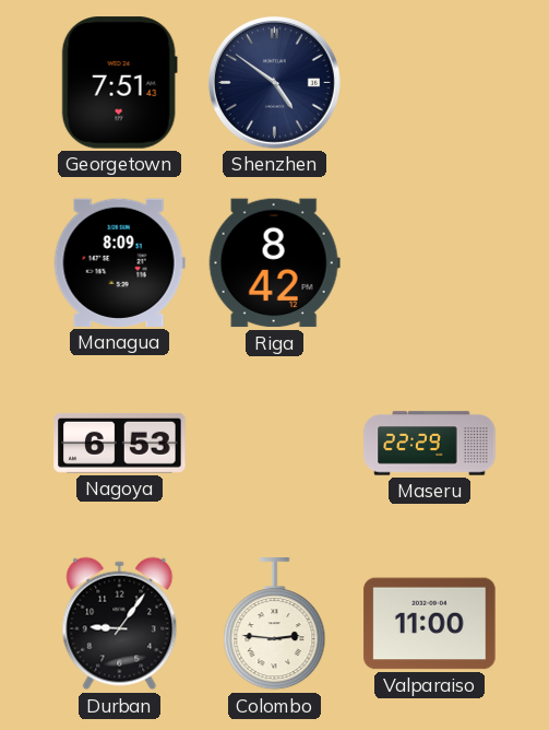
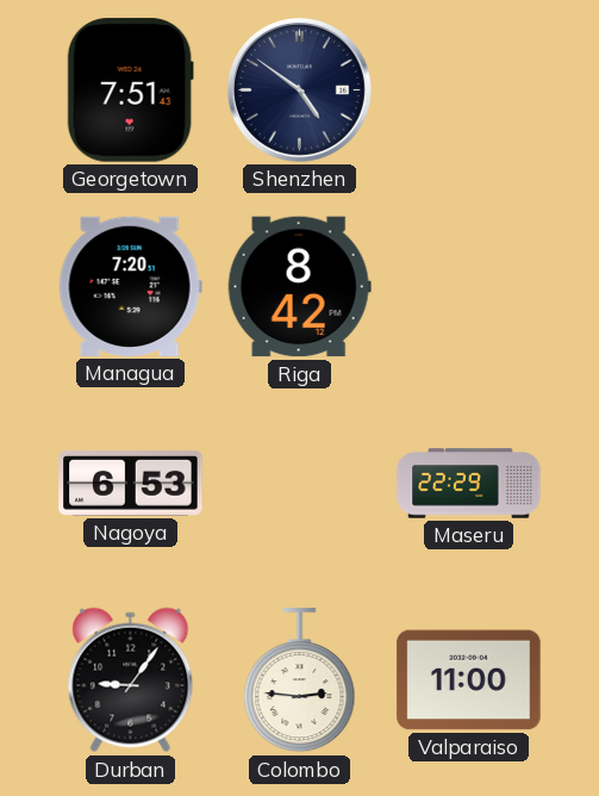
Managua: 8:09 -> 7:20 (130, 286)
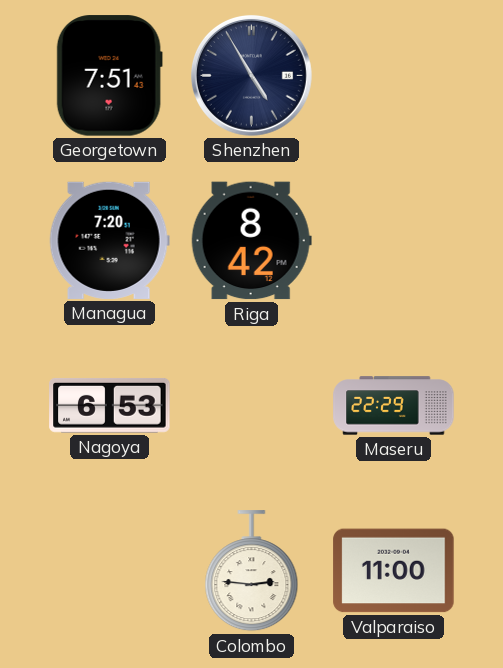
Shenzhen: 4:51 -> 4:55 (251, 75)
Durban: 9:06 -> none (131, 680)
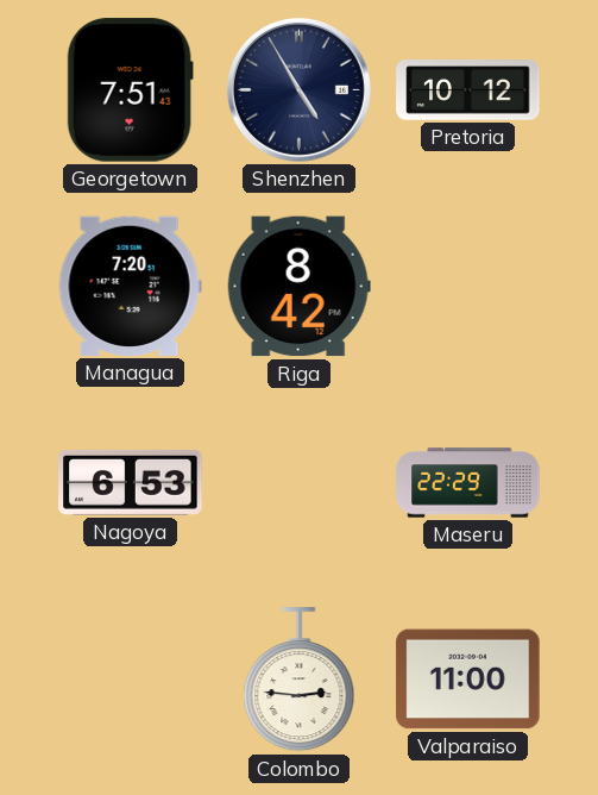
Pretoria: none -> 10:12 (468, 90)
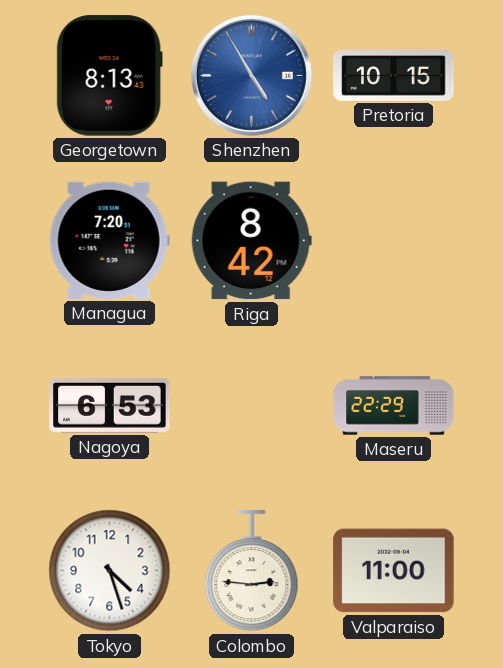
Georgetown: 7:51 -> 8:13 (109, 76)
Shenzhen dial: navy -> blue (251, 75)
Pretoria: 10:12 -> 10:15 (394, 76)
Tokyo: none -> 4:27 (110, 571)
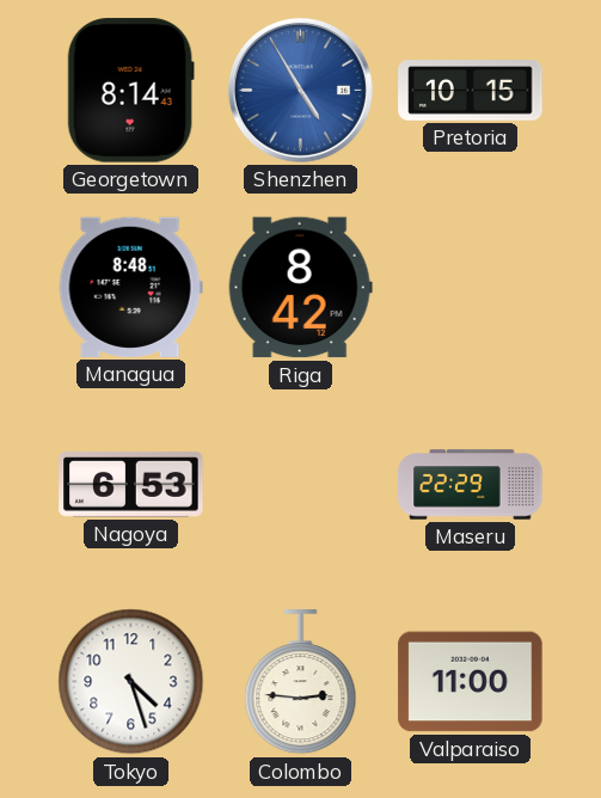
Georgetown: 8:13 -> 8:14 (130, 91)
Managua: 7:20 -> 8:48 (130, 287)
